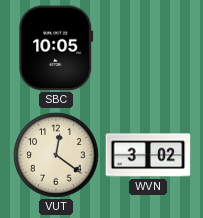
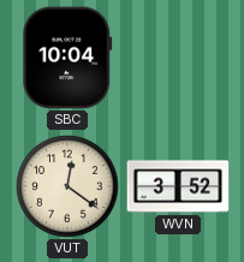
SBC: 10:05 -> 10:04 (67, 58)
WVN: 3:02 -> 3:52 (178, 186)
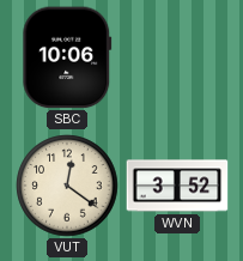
SBC: 10:04 -> 10:06 (67, 57)
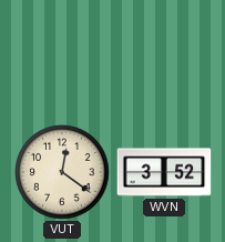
SBC: 10:06 -> none (67, 57)
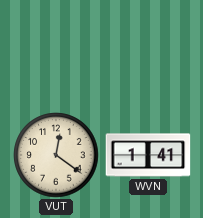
WVN: 3:52 -> 1:41 (148, 155)
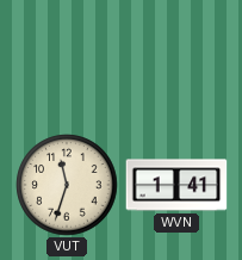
VUT: 12:21 -> 11:33 (67, 185)
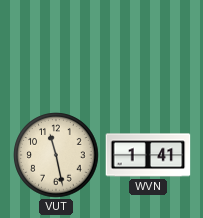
VUT: 11:33 -> 11:28 (56, 155)
